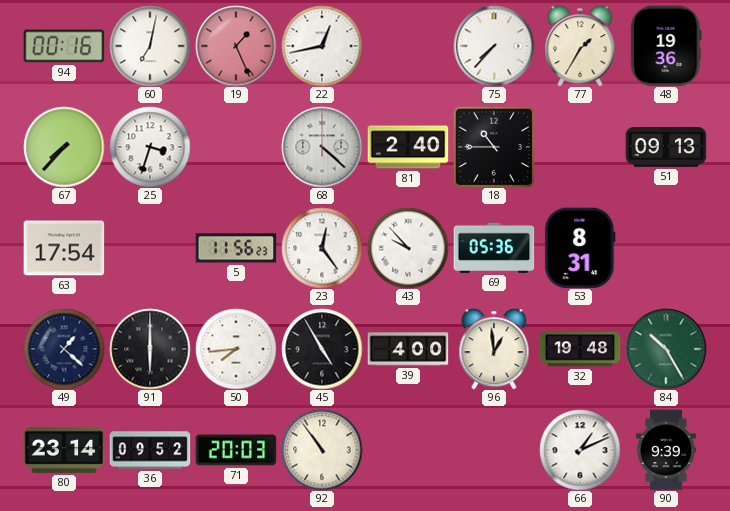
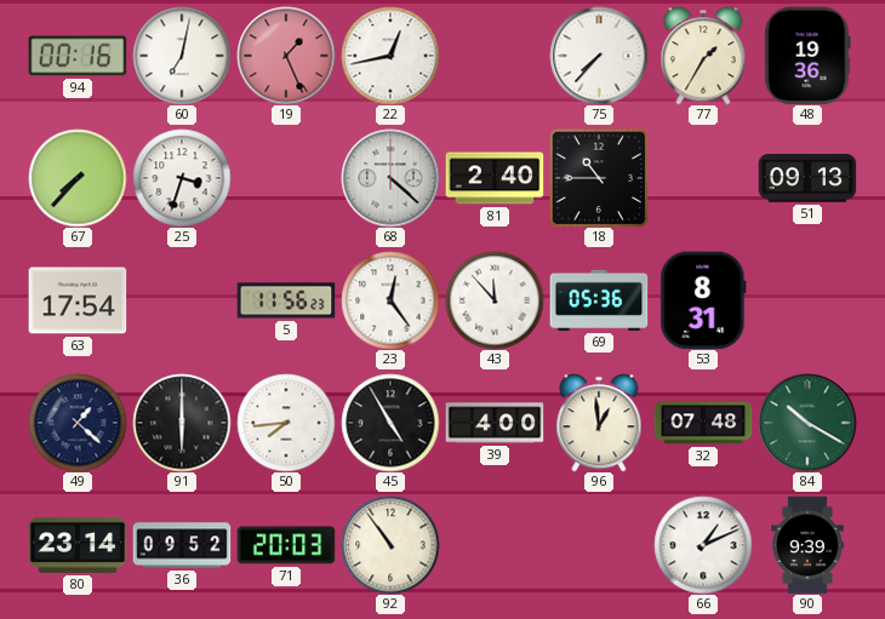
43: 9:53 -> 11:53 (495, 300)
32: 19:48 -> 07:48 (703, 423)
84: 10:25 -> 10:20 (807, 423)
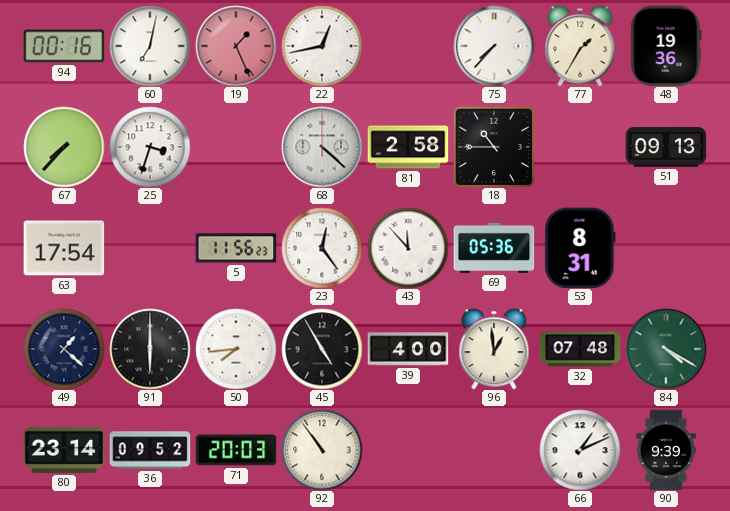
81: 2:40 -> 2:58 (408, 147)
84: 10:20 -> 4:20 (666, 349)
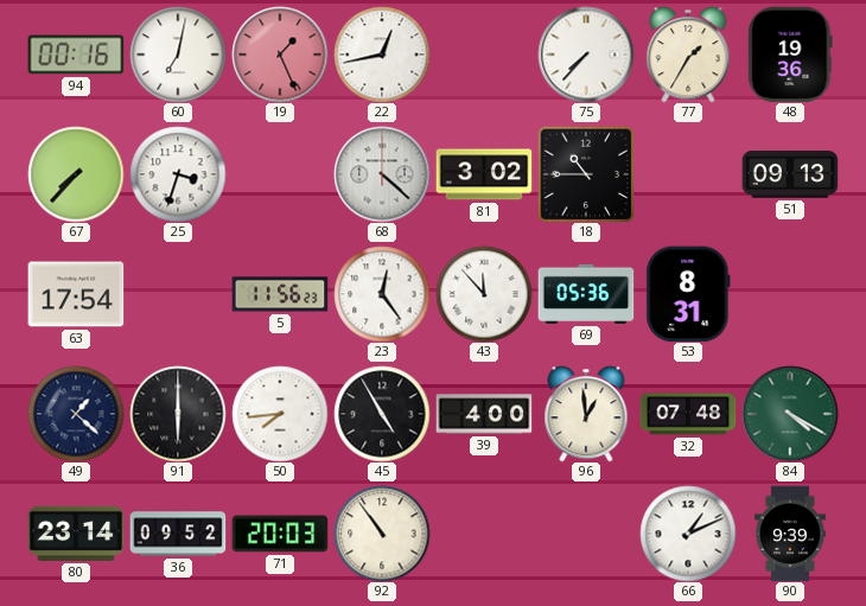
81: 2:58 -> 3:02 (484, 174)
